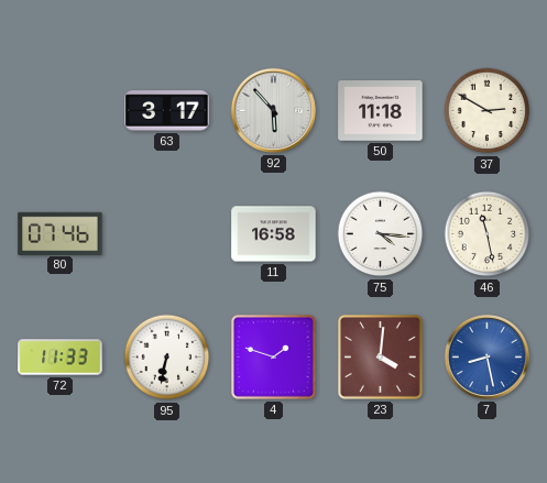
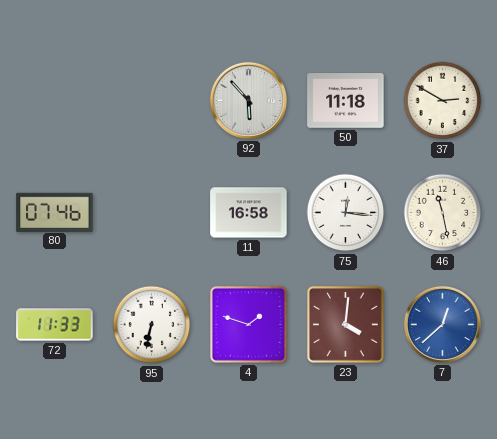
63: 3:17 -> none (167, 111)
75: 4:16 -> 12:16 (346, 213)
7: 8:28 -> 12:38 (442, 324)
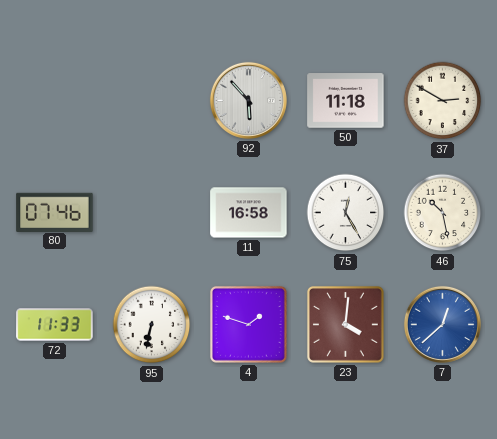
75: 12:16 -> 12:25 (346, 213)
46: 11:28 -> 10:28 (443, 213)
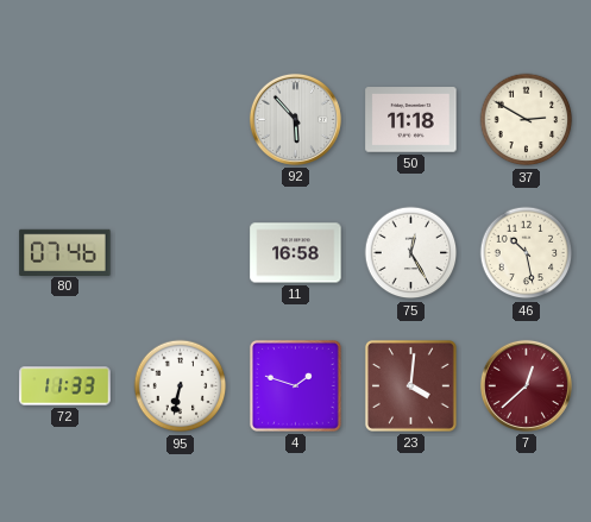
7 dial: blue -> burgundy (526, 385)
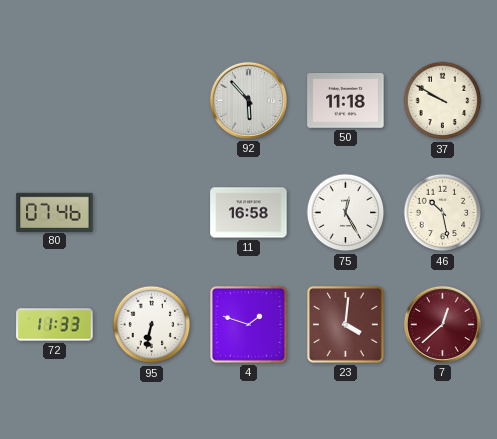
37: 2:50 -> 9:50 (443, 101)
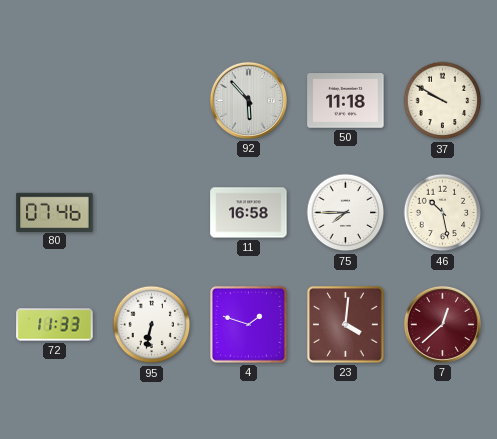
75: 12:25 -> 7:45 (346, 213)
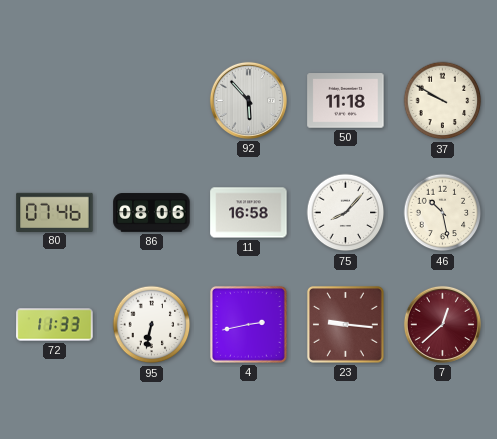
86: none -> 08:06 (152, 213)
75: 7:45 -> 8:07 (346, 213)
4: 1:48 -> 2:43 (248, 324)
23: 4:01 -> 9:16 (345, 324)
